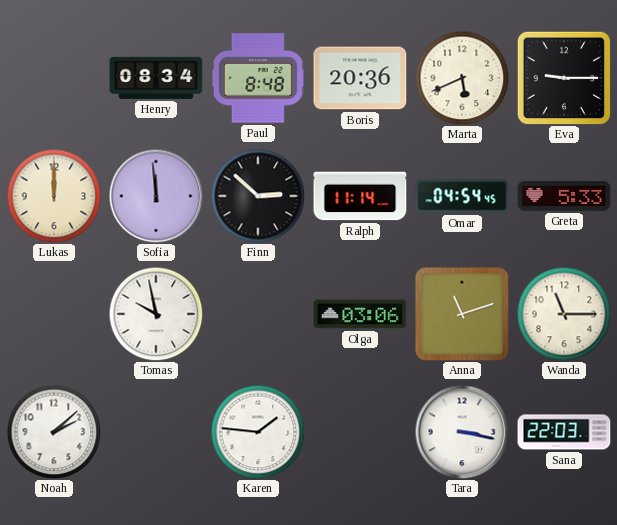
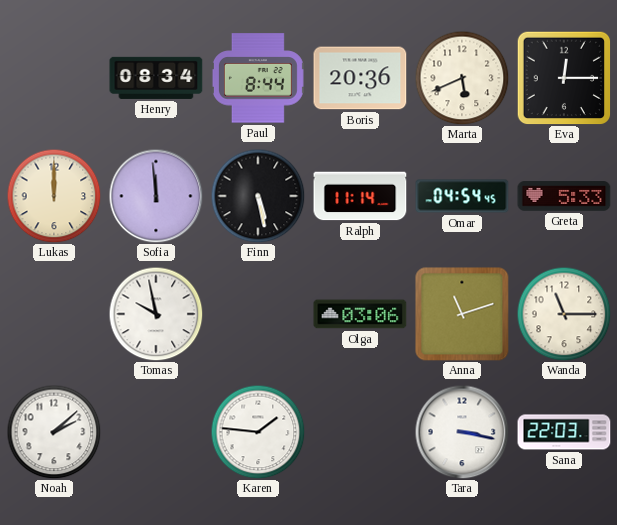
Paul: 8:48 -> 8:44 (258, 78)
Eva: 9:15 -> 12:15 (564, 78)
Finn: 2:52 -> 5:28 (258, 196)
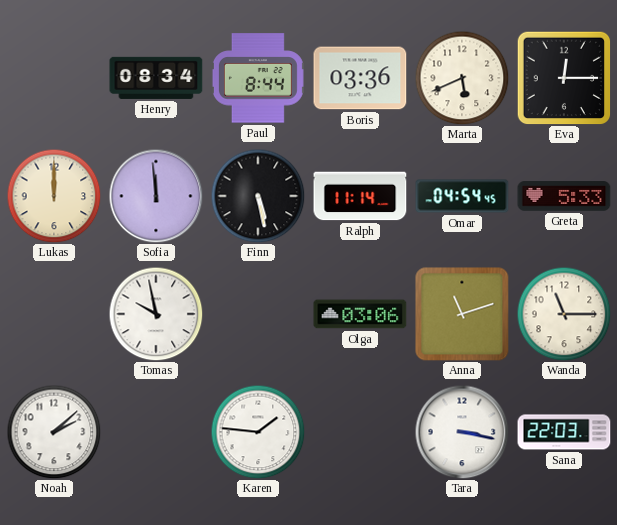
Boris: 20:36 -> 03:36 (360, 78)
